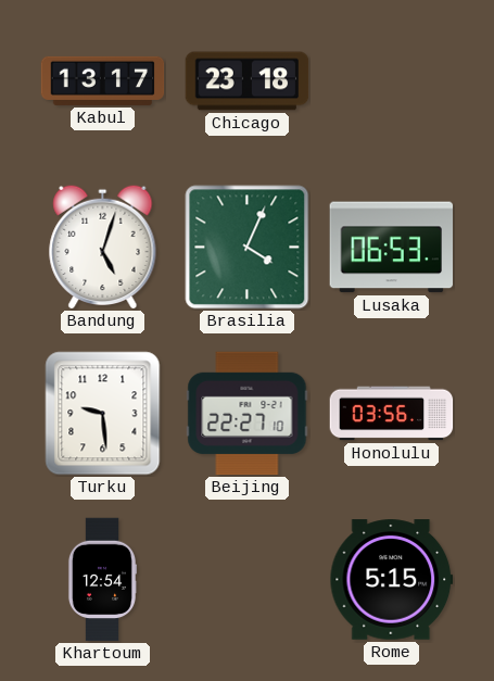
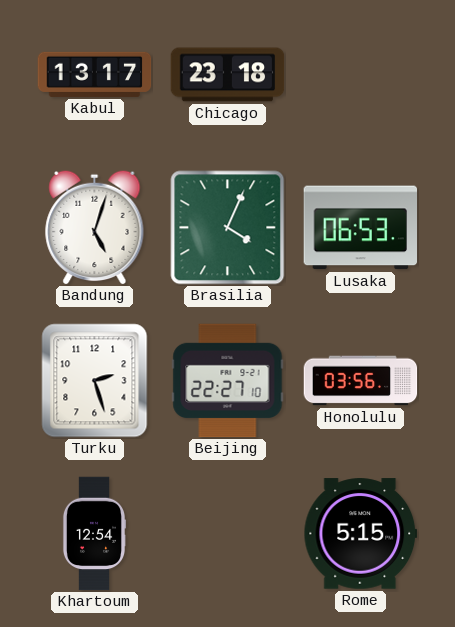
Turku: 9:29 -> 2:27 (95, 381)
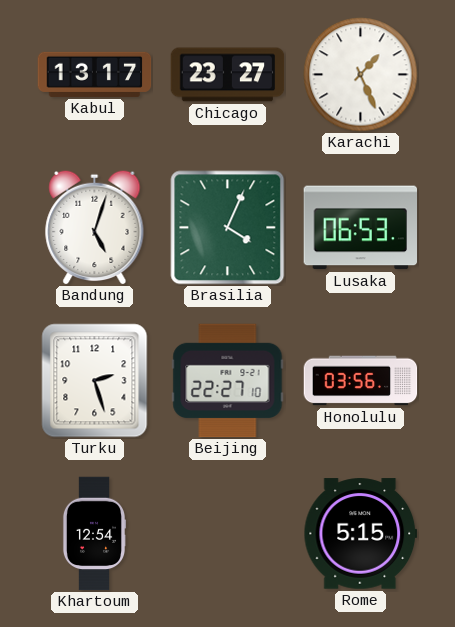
Chicago: 23:18 -> 23:27 (228, 75)
Karachi: none -> 1:26 (361, 75)
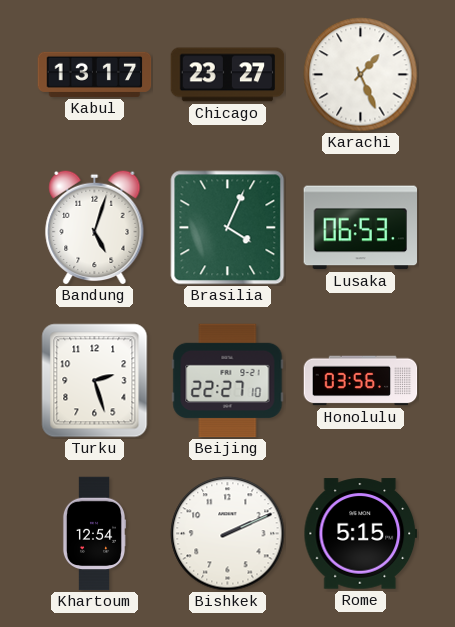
Bishkek: none -> 2:11 (228, 534)
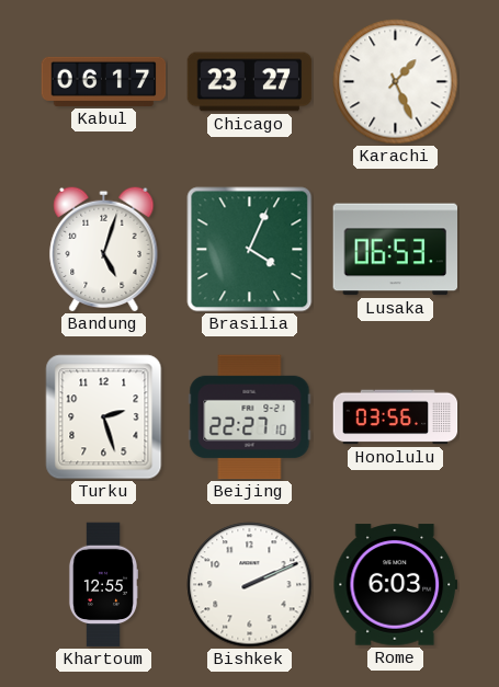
Kabul: 13:17 -> 06:17 (104, 81)
Khartoum: 12:54 -> 12:55 (102, 585)
Rome: 5:15 -> 6:03 (396, 585)
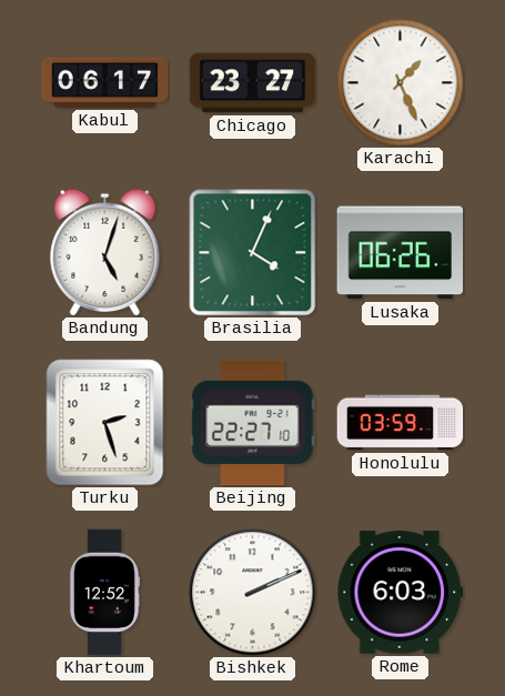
Lusaka: 06:53 -> 06:26 (401, 253)
Honolulu: 03:56 -> 03:59 (401, 423)
Khartoum: 12:55 -> 12:52 (103, 593)
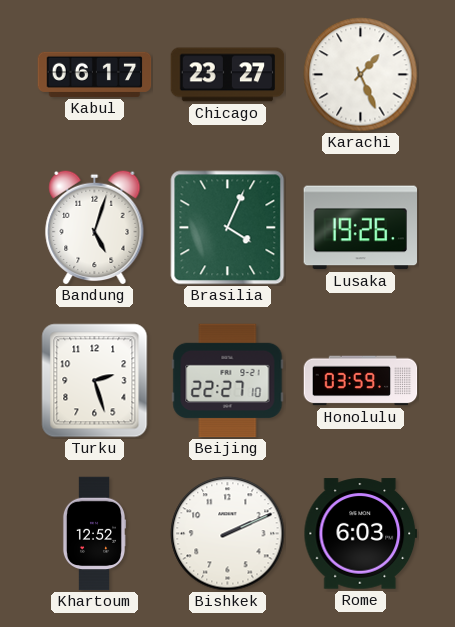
Lusaka: 06:26 -> 19:26 (361, 228)
